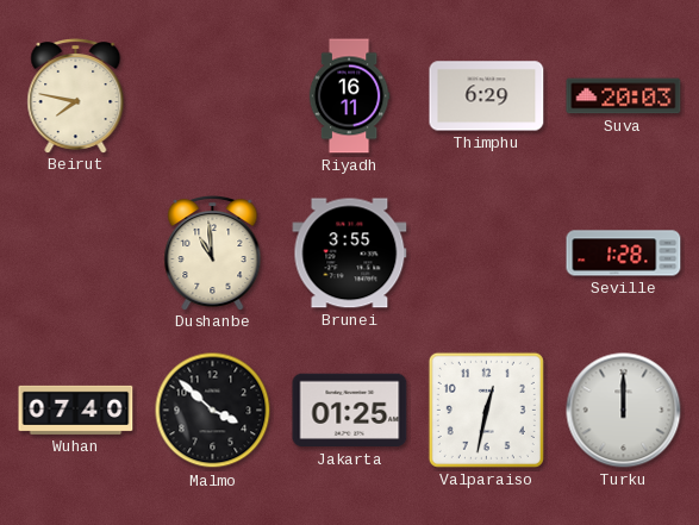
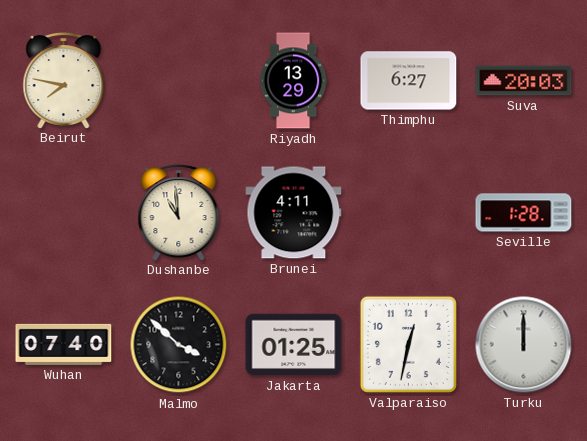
Riyadh: 16:11 -> 13:29 (293, 81)
Thimphu: 6:29 -> 6:27 (409, 81)
Brunei: 3:55 -> 4:11 (294, 213)
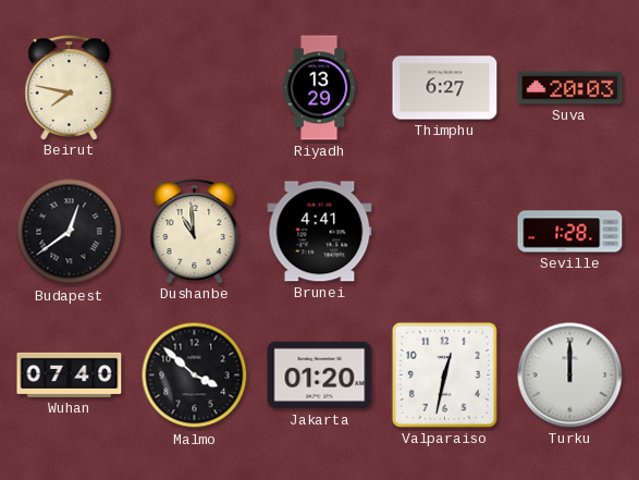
Budapest: none -> 12:39 (70, 232)
Brunei: 4:11 -> 4:41 (320, 232)
Jakarta: 01:25 -> 01:20 (320, 376)
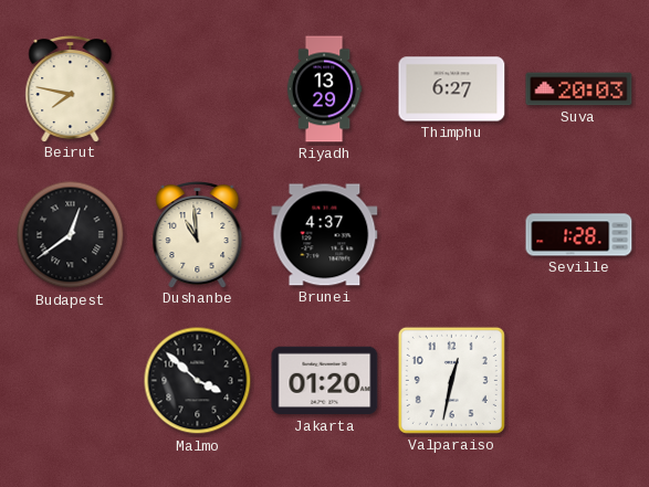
Brunei: 4:41 -> 4:37 (325, 235)
Wuhan: 07:40 -> none (70, 374)
Turku: 12:00 -> none (570, 376)
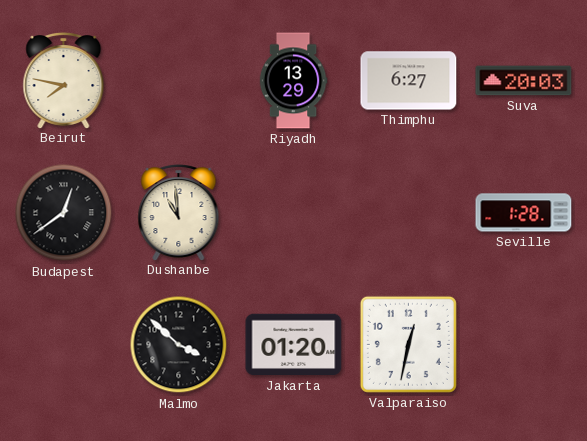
Brunei: 4:37 -> none (325, 235)
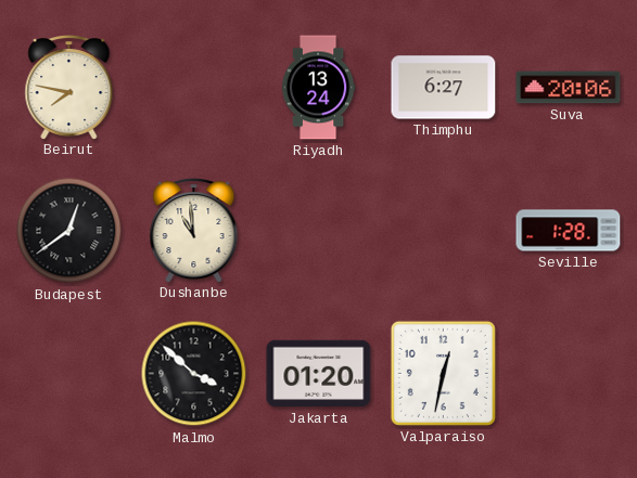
Riyadh: 13:29 -> 13:24 (318, 88)
Suva: 20:03 -> 20:06 (569, 88)
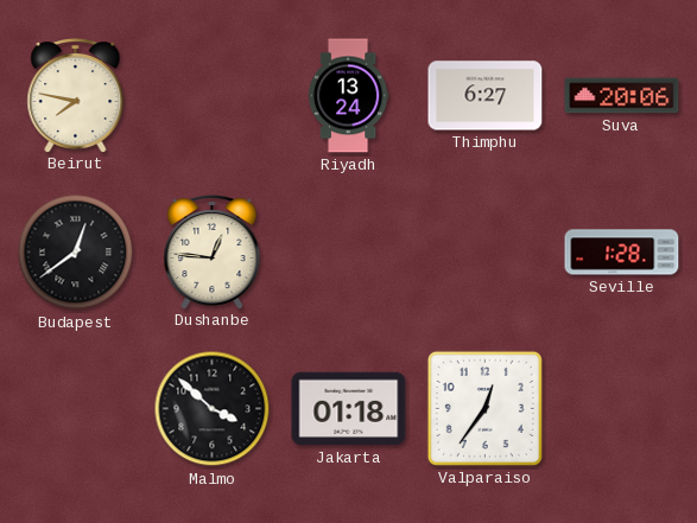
Dushanbe: 10:59 -> 12:46 (213, 253)
Jakarta: 01:20 -> 01:18 (349, 409)
Valparaiso: 12:32 -> 12:36 (484, 408)
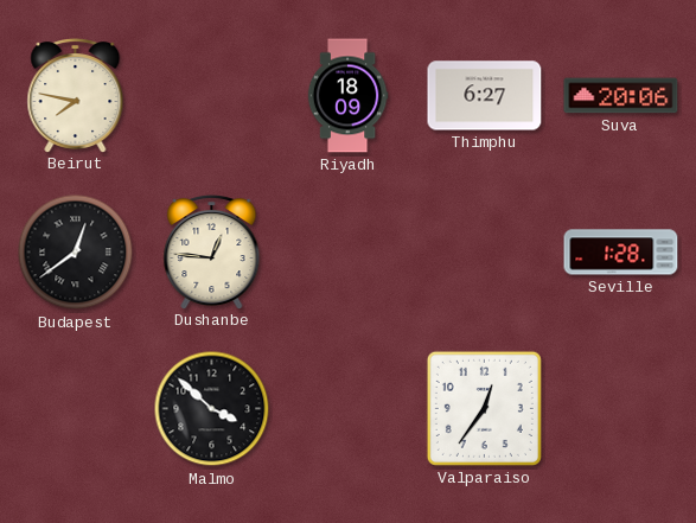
Riyadh: 13:24 -> 18:09 (347, 96)
Jakarta: 01:18 -> none (349, 409)
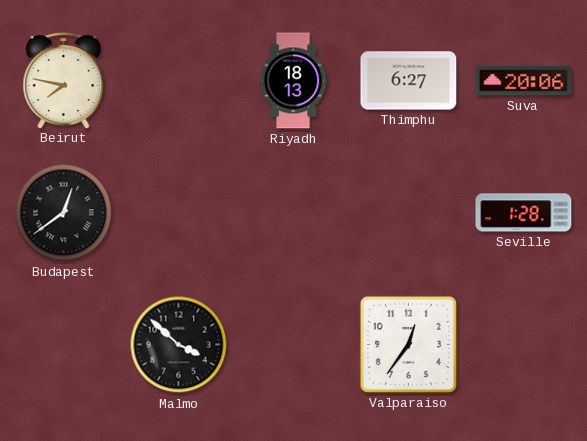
Riyadh: 18:09 -> 18:13 (293, 81)
Dushanbe: 12:46 -> none (212, 253)
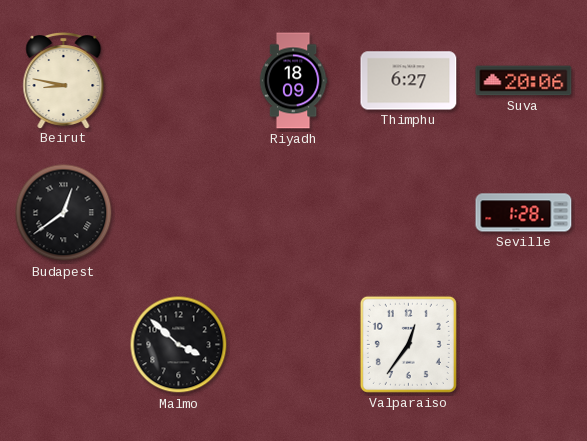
Beirut: 7:47 -> 8:47 (64, 81)
Riyadh: 18:13 -> 18:09 (293, 81)
